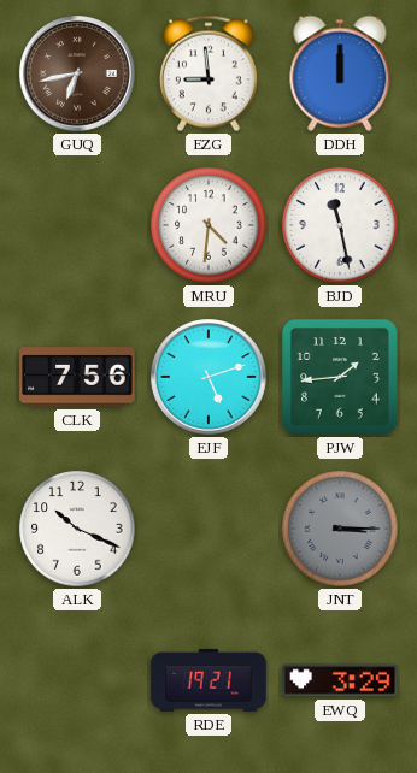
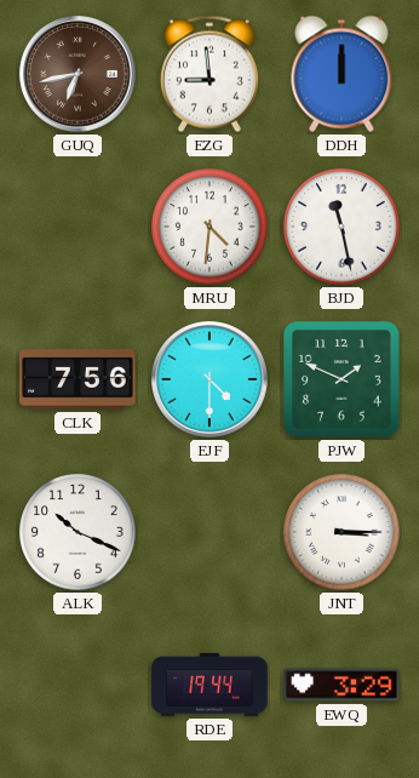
EJF: 5:12 -> 4:30 (211, 381)
PJW: 1:44 -> 1:49 (341, 379)
JNT dial: grey -> white (341, 532)
RDE: 19:21 -> 19:44 (209, 685)
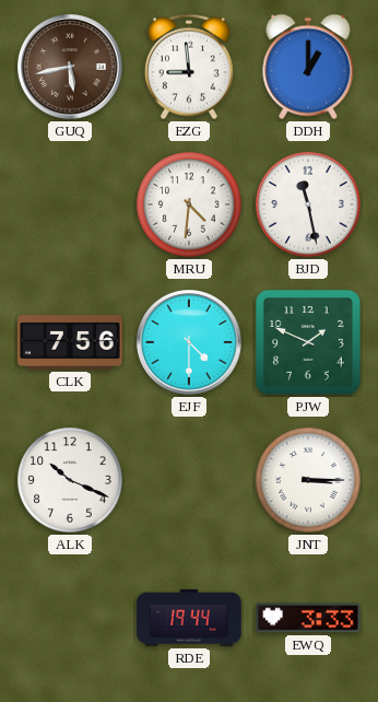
GUQ: 6:43 -> 5:43 (71, 68)
DDH: 12:00 -> 1:00 (308, 67)
EWQ: 3:29 -> 3:33 (308, 618)
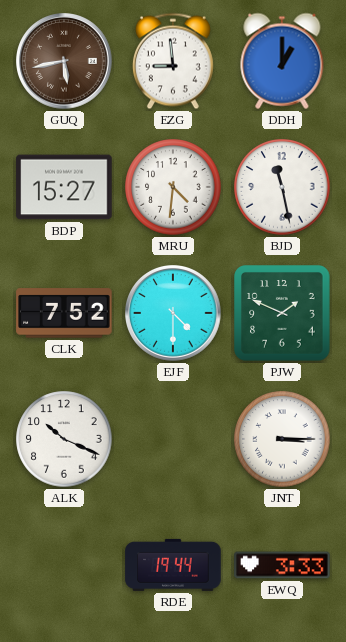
BDP: none -> 15:27 (64, 187)
CLK: 7:56 -> 7:52 (64, 313)
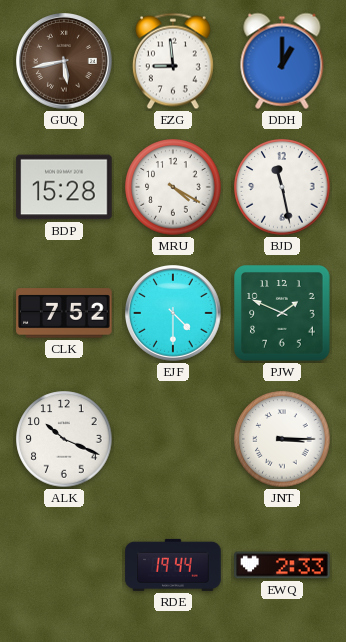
BDP: 15:27 -> 15:28 (64, 187)
MRU: 4:31 -> 4:20 (173, 187)
EWQ: 3:33 -> 2:33 (282, 565)
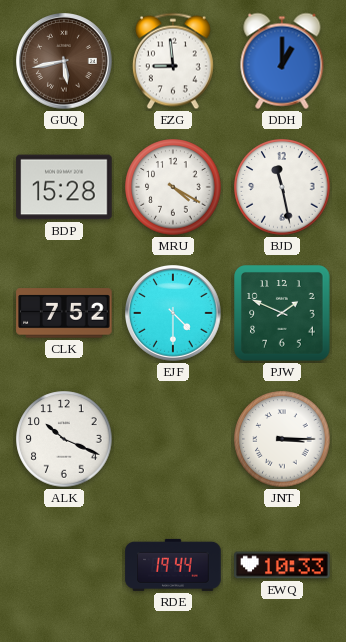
EWQ: 2:33 -> 10:33 (282, 565)
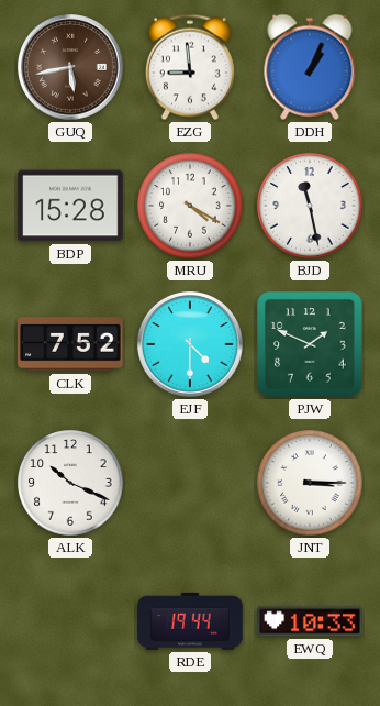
DDH: 1:00 -> 1:04 (310, 67)
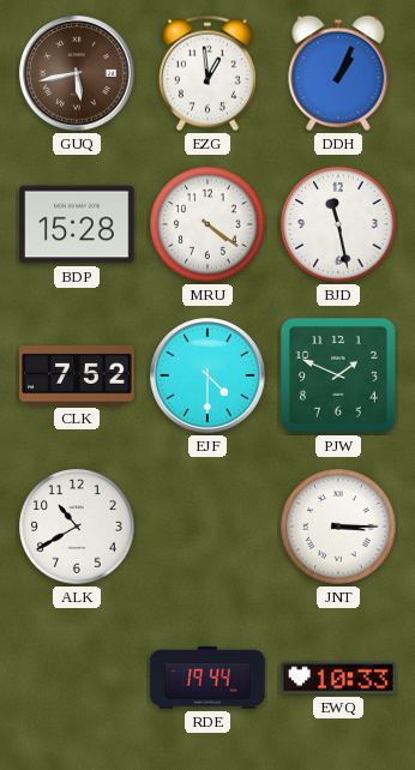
EZG: 8:59 -> 12:59 (207, 73)
MRU: 4:20 -> 4:21 (207, 224)
ALK: 10:19 -> 10:40 (77, 527)
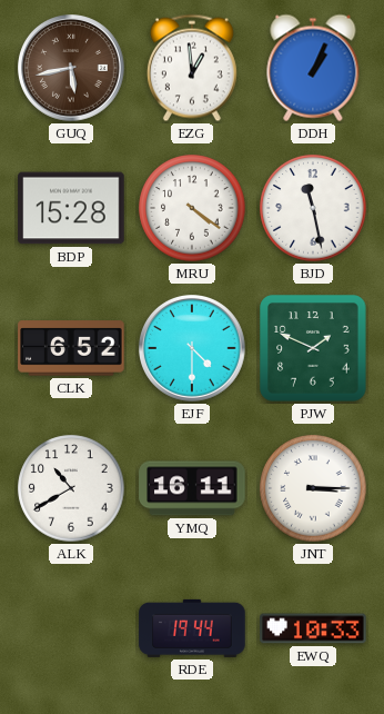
CLK: 7:52 -> 6:52 (71, 348)
YMQ: none -> 16:11 (192, 488)
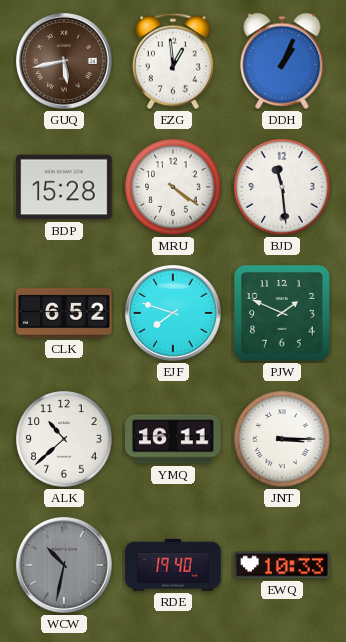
BJD: 11:28 -> 11:29 (282, 187)
EJF: 4:30 -> 7:48 (174, 314)
ALK: 10:40 -> 10:38 (64, 439)
WCW: none -> 10:32 (65, 566)
RDE: 19:44 -> 19:40 (173, 565)
